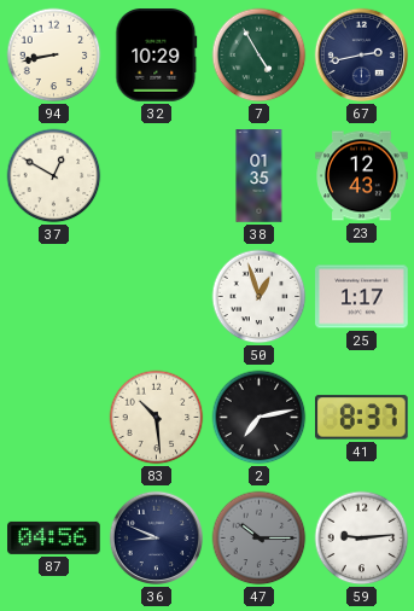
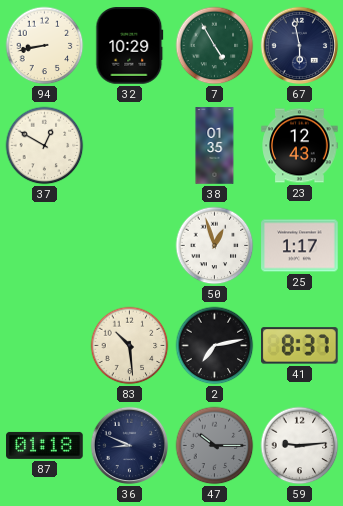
67: 2:43 -> 5:58 (300, 46)
87: 04:56 -> 01:18 (45, 445)
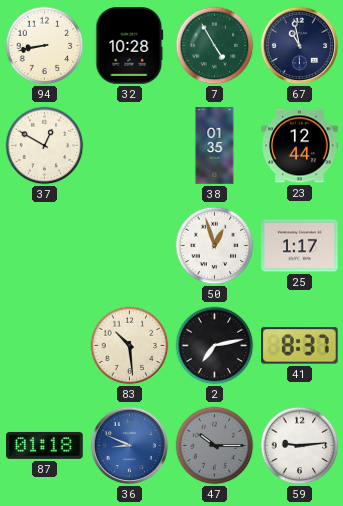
32: 10:29 -> 10:28 (130, 46)
67: 5:58 -> 10:58 (300, 46)
23: 12:43 -> 12:44 (300, 146)
36 dial: navy -> blue (130, 446)
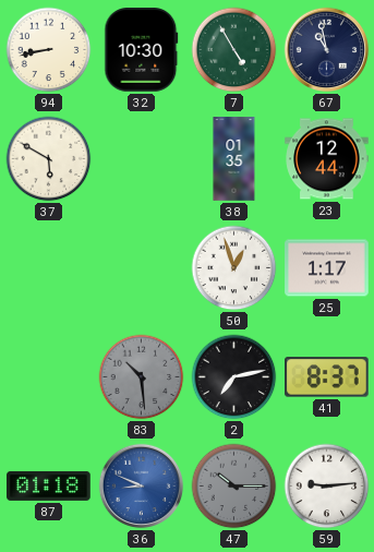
32: 10:28 -> 10:30 (142, 50)
37: 12:50 -> 5:50 (49, 159)
83 dial: cream -> grey (142, 377)
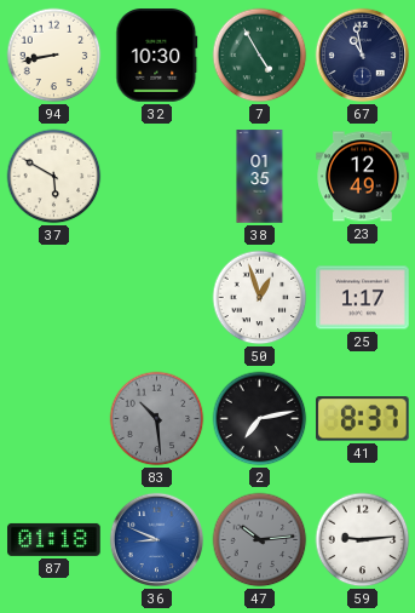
23: 12:44 -> 12:49 (363, 177)
47: 10:15 -> 10:14 (260, 540)
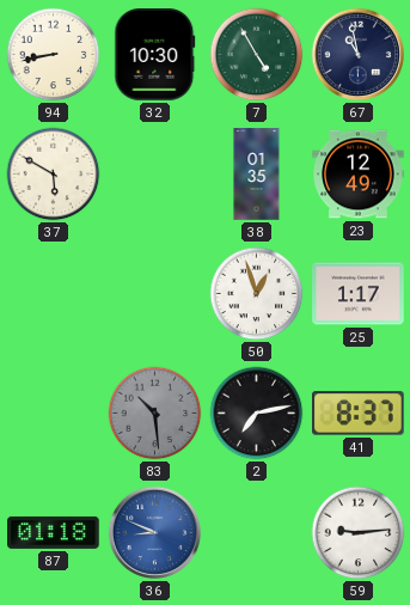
47: 10:14 -> none (260, 540)
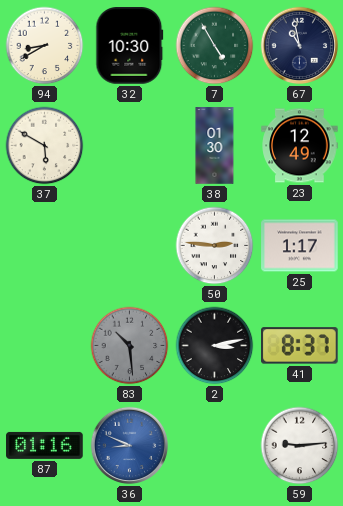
94: 8:43 -> 8:40 (45, 46)
38: 01:35 -> 01:30 (215, 146)
50: 12:57 -> 2:46 (215, 246)
2: 7:13 -> 3:13 (215, 346)
87: 01:18 -> 01:16 (45, 445)
